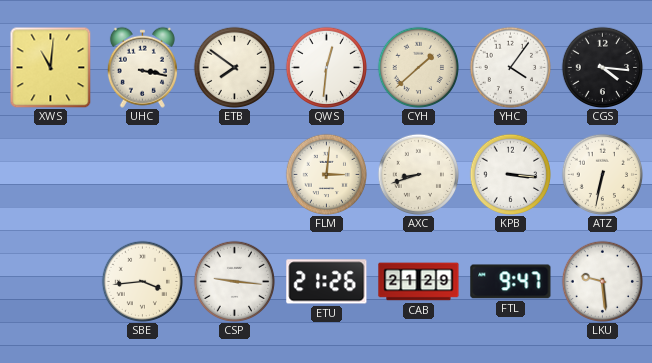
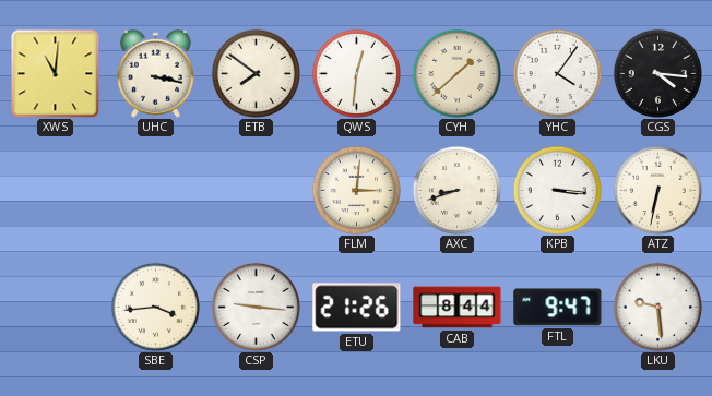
CAB: 21:29 -> 8:44 (458, 308)
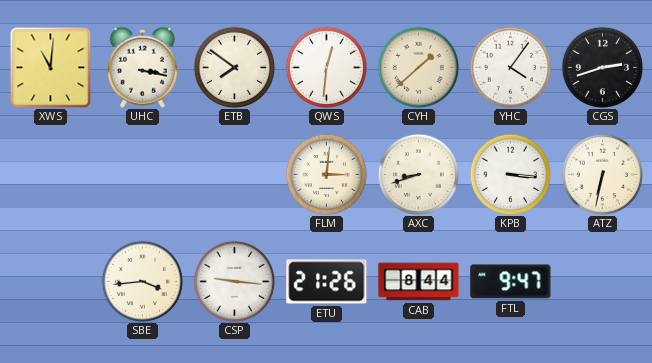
CGS: 4:16 -> 2:42 (602, 67)
LKU: 9:29 -> none (657, 307)
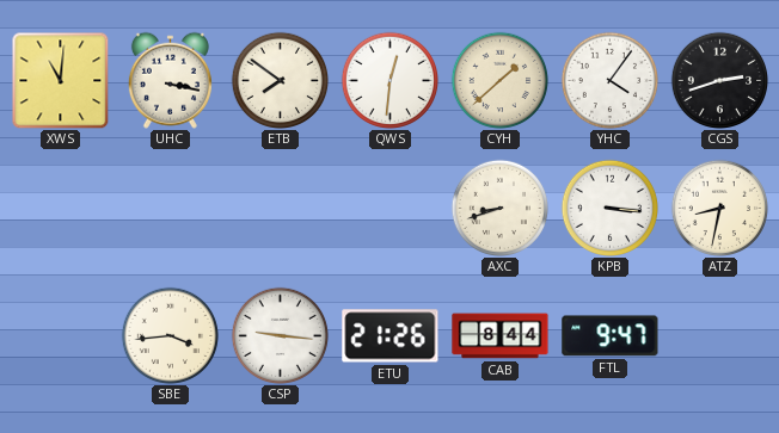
FLM: 3:01 -> none (326, 174)
ATZ: 6:32 -> 8:32 (719, 208)
